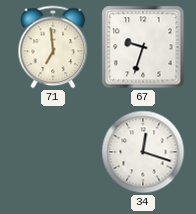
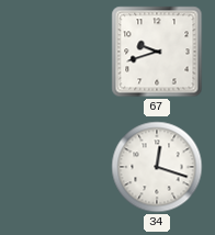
71: 6:59 -> none (53, 47)
67: 9:33 -> 9:42 (157, 52)
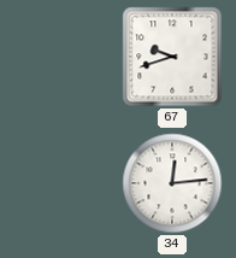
34: 12:18 -> 12:14 (172, 183)
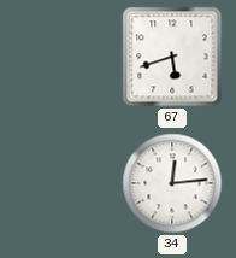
67: 9:42 -> 5:42 (172, 57)
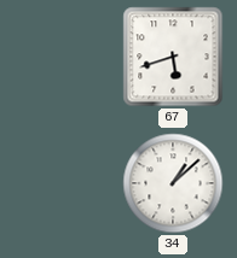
34: 12:14 -> 1:08 (173, 183)
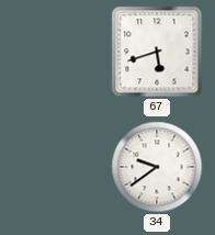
34: 1:08 -> 9:39 (157, 167)
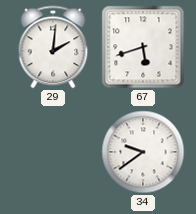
29: none -> 2:01 (53, 47)
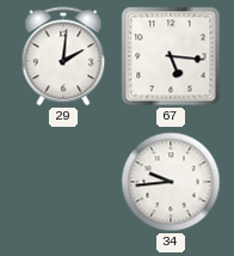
67: 5:42 -> 5:16 (171, 56)
34: 9:39 -> 9:44 (171, 182)
